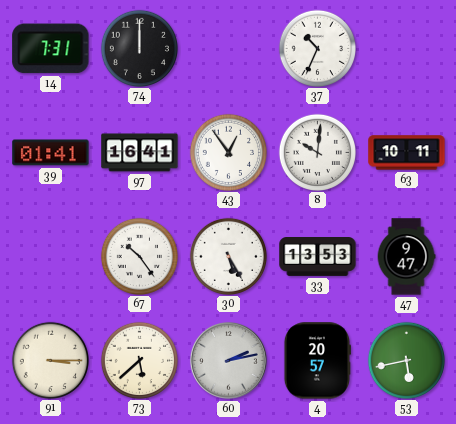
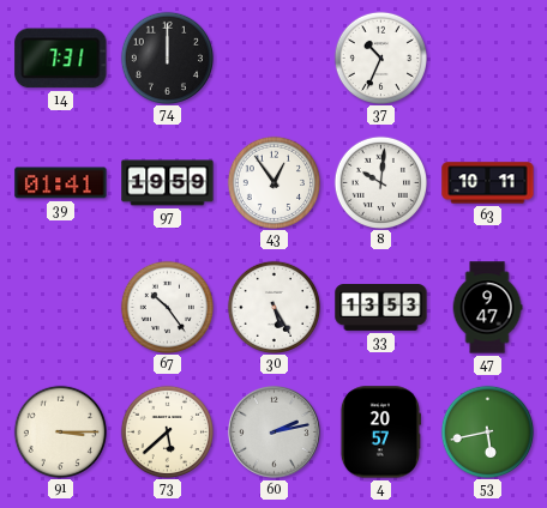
97: 16:41 -> 19:59 (168, 183)
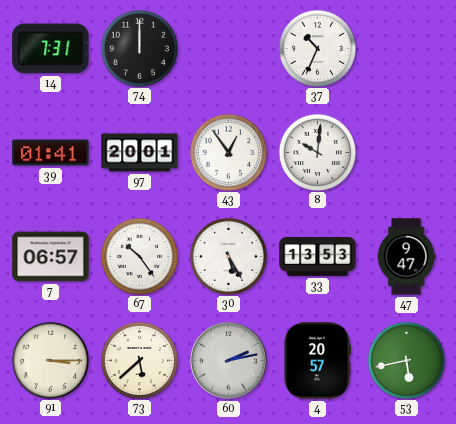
97: 19:59 -> 20:01 (140, 153)
63: 10:11 -> none (488, 183)
7: none -> 06:57 (51, 257)
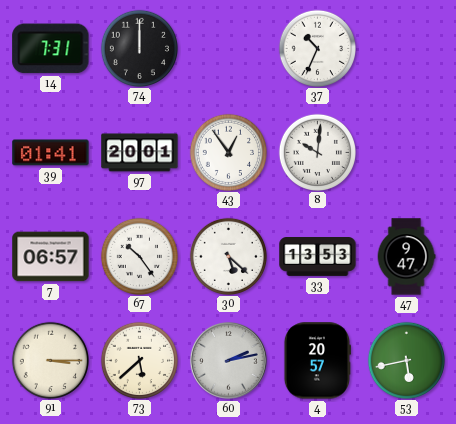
30: 5:25 -> 5:22 (228, 256)
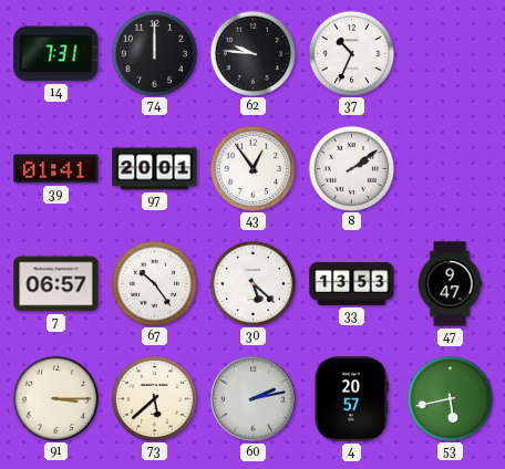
62: none -> 9:46 (252, 53)
8: 10:01 -> 2:09 (351, 168)
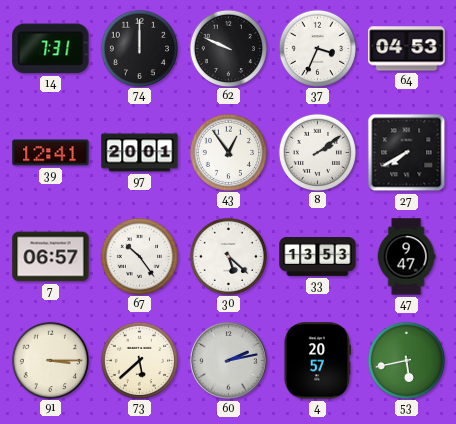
62: 9:46 -> 9:49 (228, 48)
37: 10:34 -> 3:34 (317, 48)
64: none -> 04:53 (407, 49)
39: 01:41 -> 12:41 (51, 153)
27: none -> 7:40 (407, 153)
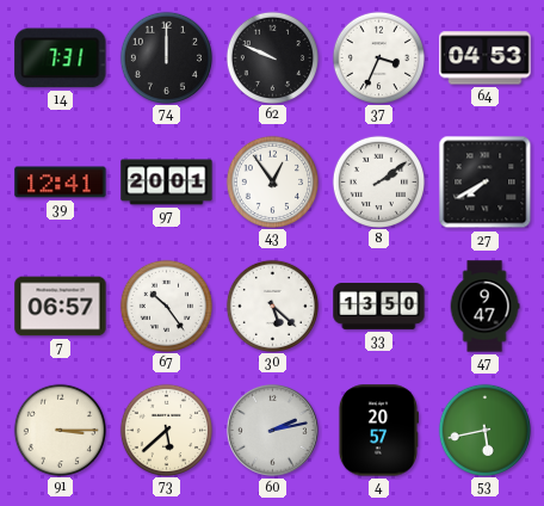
33: 13:53 -> 13:50 (379, 307)
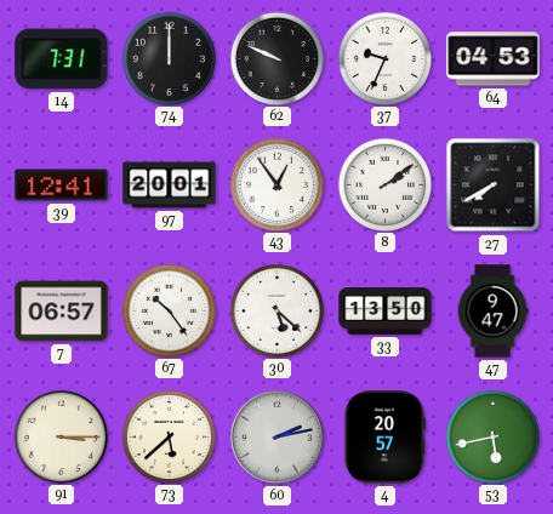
37: 3:34 -> 9:34 (384, 58)
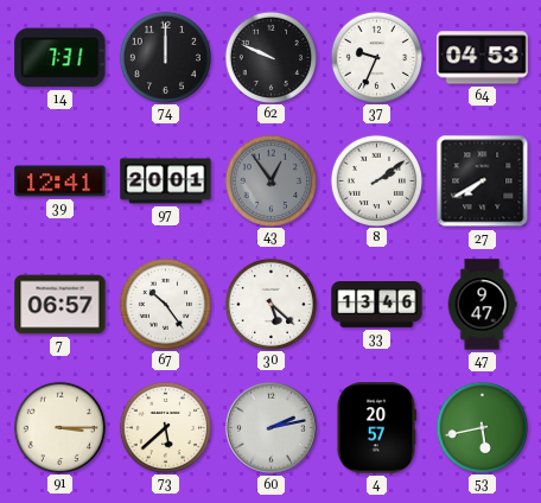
43 dial: white -> grey (270, 180)
33: 13:50 -> 13:46 (377, 305)
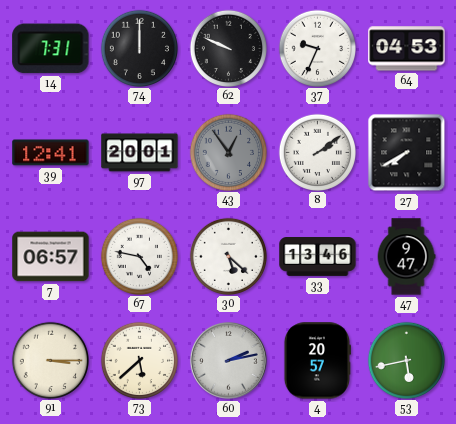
67: 10:24 -> 4:47 (139, 256)
